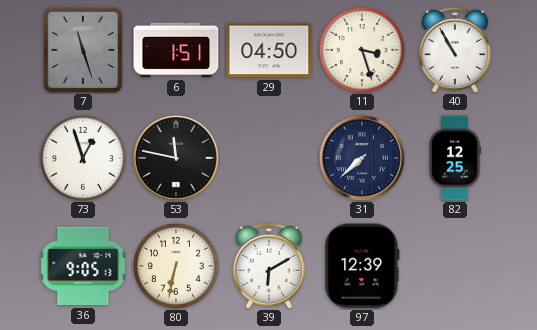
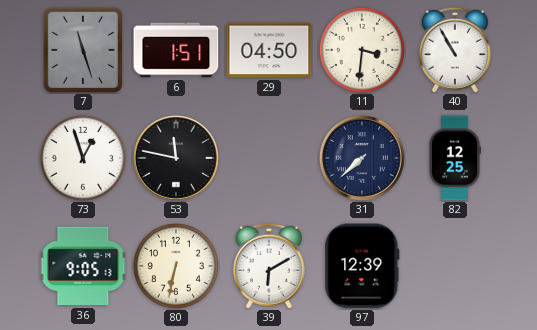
11: 3:27 -> 3:31 (362, 50)
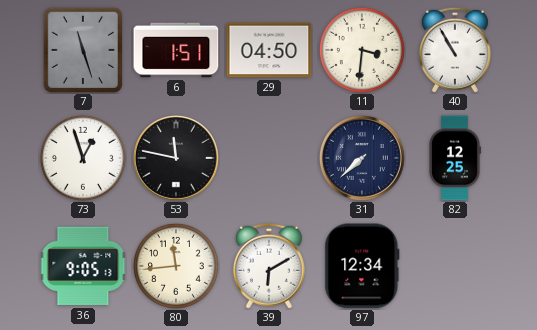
80: 6:32 -> 11:44 (176, 266)
97: 12:39 -> 12:34 (362, 266)
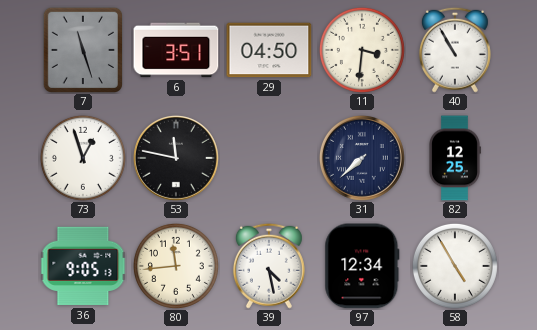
6: 1:51 -> 3:51 (176, 50)
39: 6:10 -> 4:28 (269, 266)
58: none -> 4:55 (455, 266)
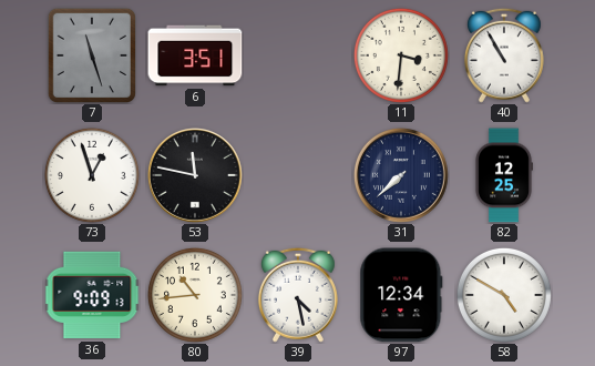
29: 04:50 -> none (269, 50)
36: 9:05 -> 9:09 (92, 295)
80: 11:44 -> 10:44 (195, 295)
58: 4:55 -> 4:50 (504, 295)
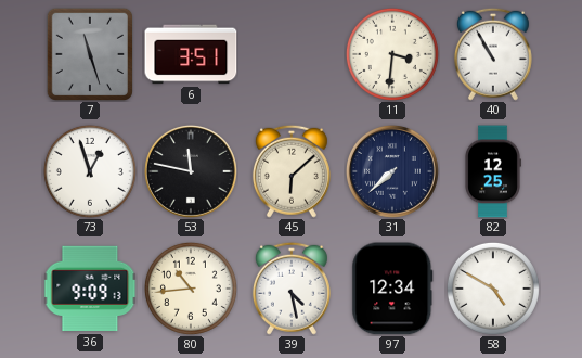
45: none -> 6:08 (292, 171)
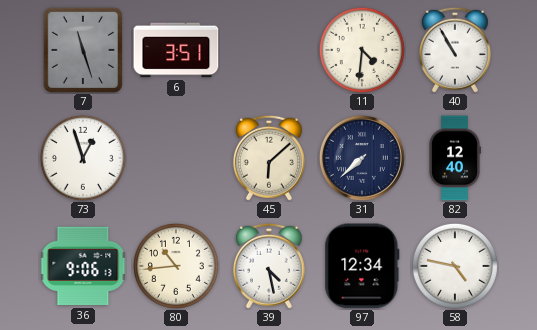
11: 3:31 -> 4:31 (362, 50)
53: 11:47 -> none (191, 171)
82: 12:25 -> 12:40 (455, 158)
36: 9:09 -> 9:06 (83, 266)
58: 4:50 -> 4:47 (455, 266)
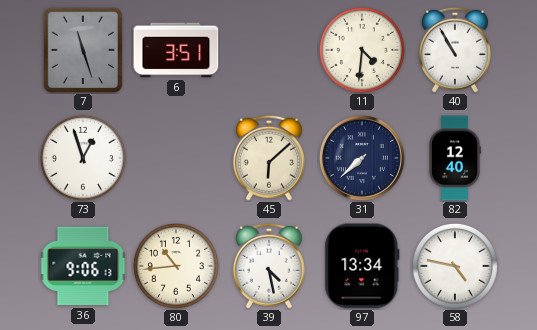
97: 12:34 -> 13:34 (362, 266)
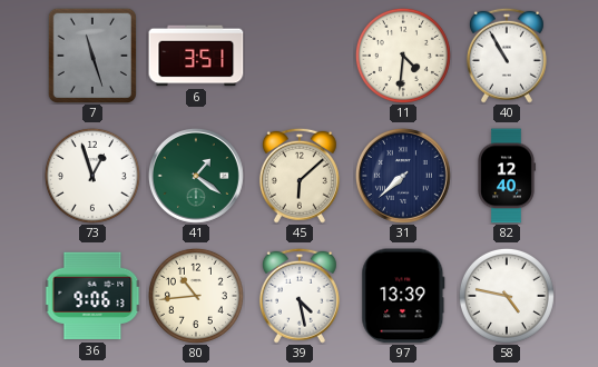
41: none -> 1:21 (196, 176)
97: 13:34 -> 13:39 (403, 296)
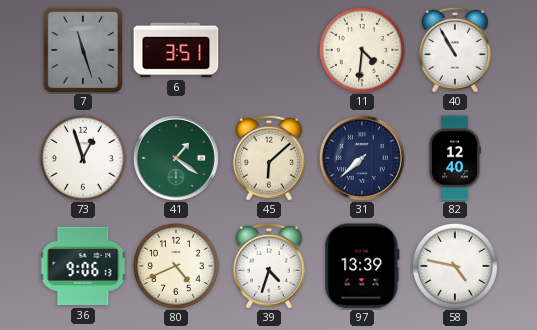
80: 10:44 -> 4:41 (176, 266)
39: 4:28 -> 4:33 (269, 266)
